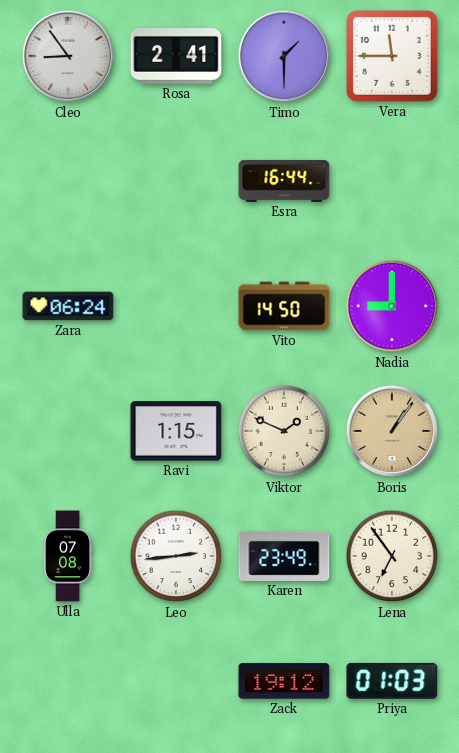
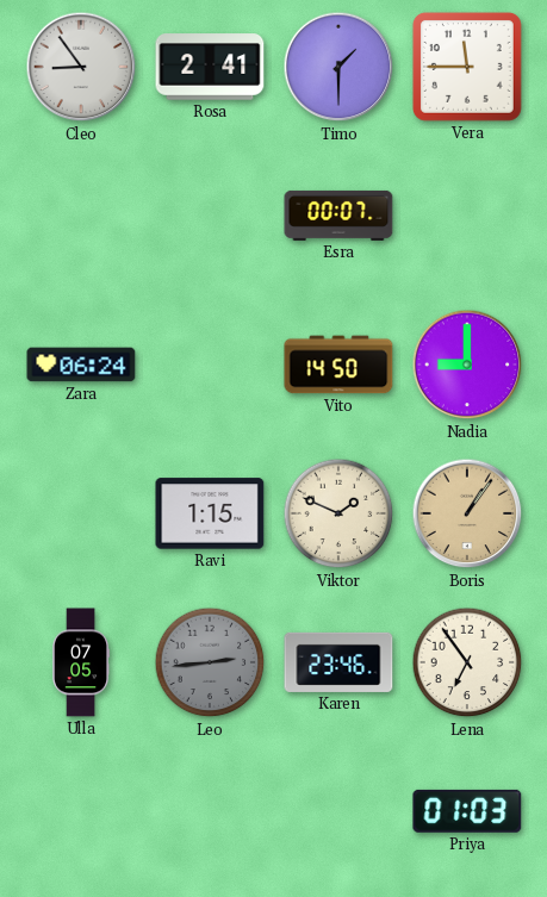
Esra: 16:44 -> 00:07 (338, 216)
Ulla: 07:08 -> 07:05 (81, 662)
Leo dial: white -> grey (210, 662)
Karen: 23:49 -> 23:46 (338, 662)
Zack: 19:12 -> none (284, 681)
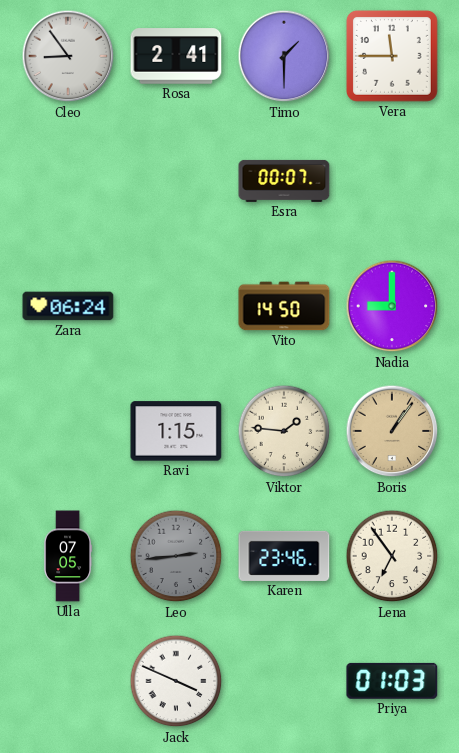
Viktor: 1:49 -> 1:46 (284, 431)
Jack: none -> 3:49 (176, 681)
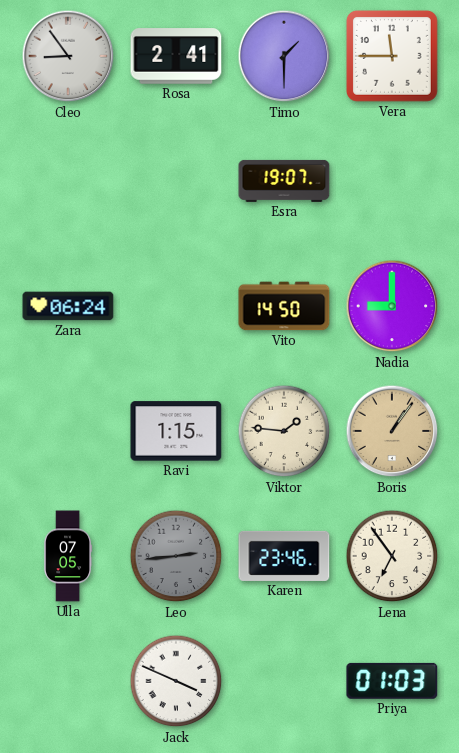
Esra: 00:07 -> 19:07 (284, 181)
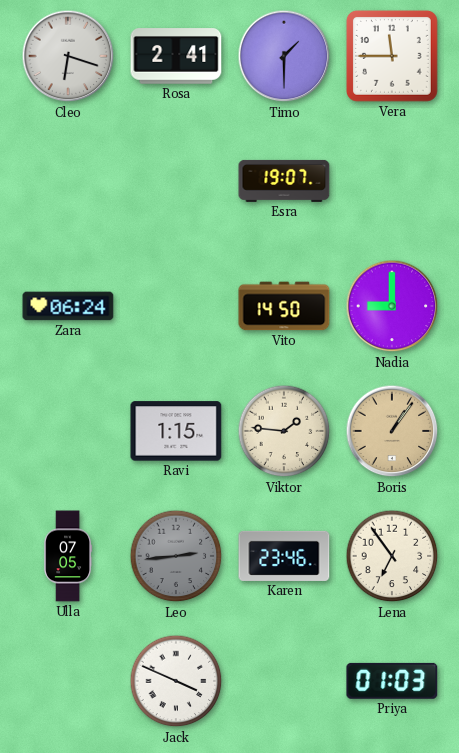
Cleo: 8:54 -> 6:18 (68, 56)
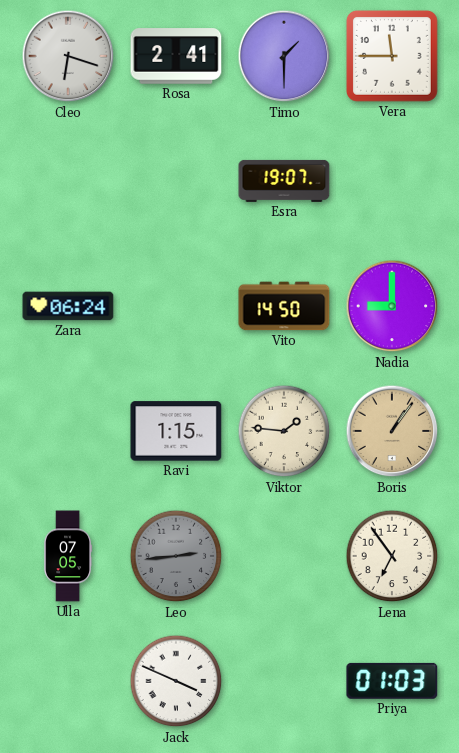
Karen: 23:46 -> none (284, 556)
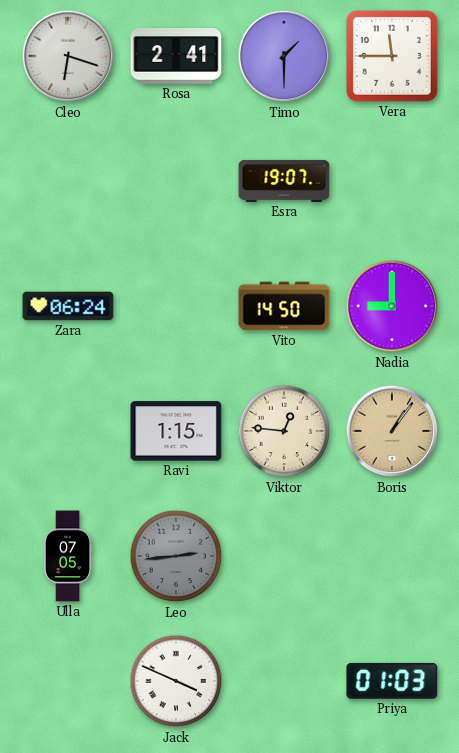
Viktor: 1:46 -> 12:46 (284, 431)
Lena: 6:54 -> none (392, 556)
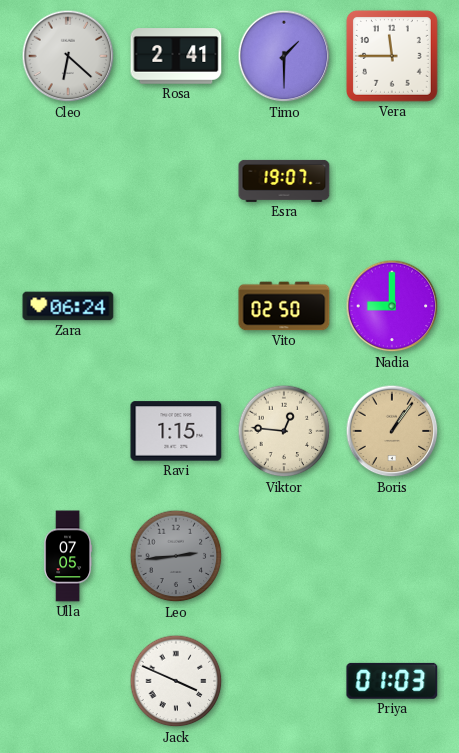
Cleo: 6:18 -> 6:22 (68, 56)
Vito: 14:50 -> 02:50 (284, 306)
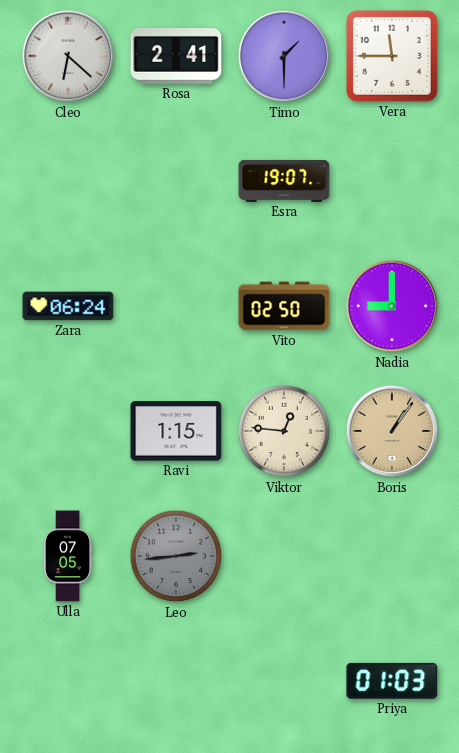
Jack: 3:49 -> none (176, 681)
